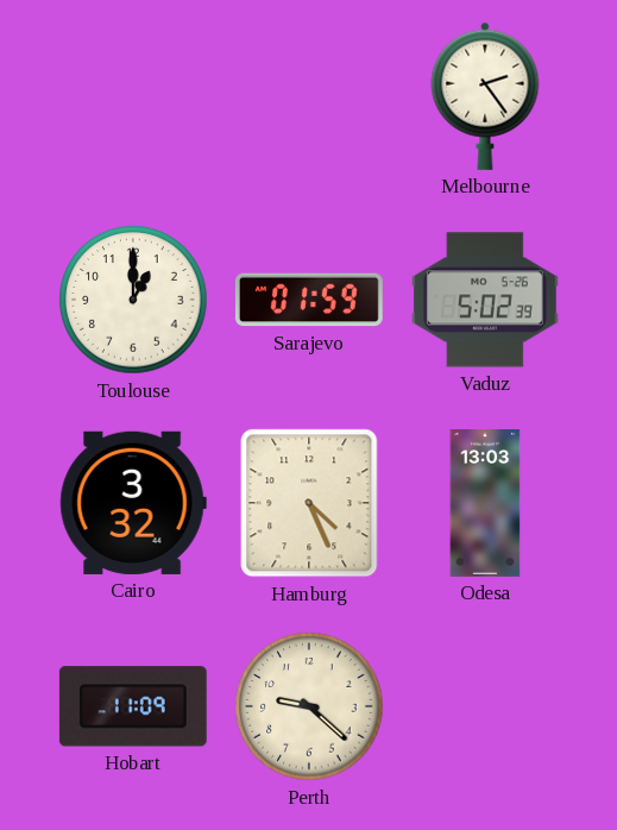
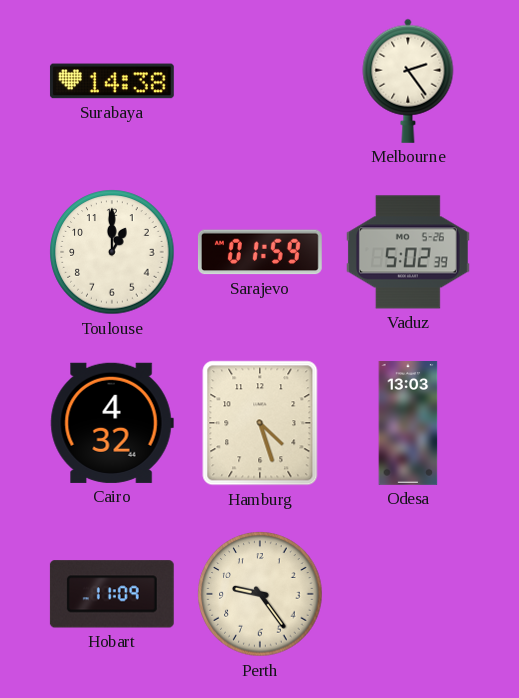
Surabaya: none -> 14:38 (112, 81)
Cairo: 3:32 -> 4:32 (112, 423)
Hamburg: 4:26 -> 4:27 (260, 423)
Perth: 9:22 -> 9:24 (260, 594)
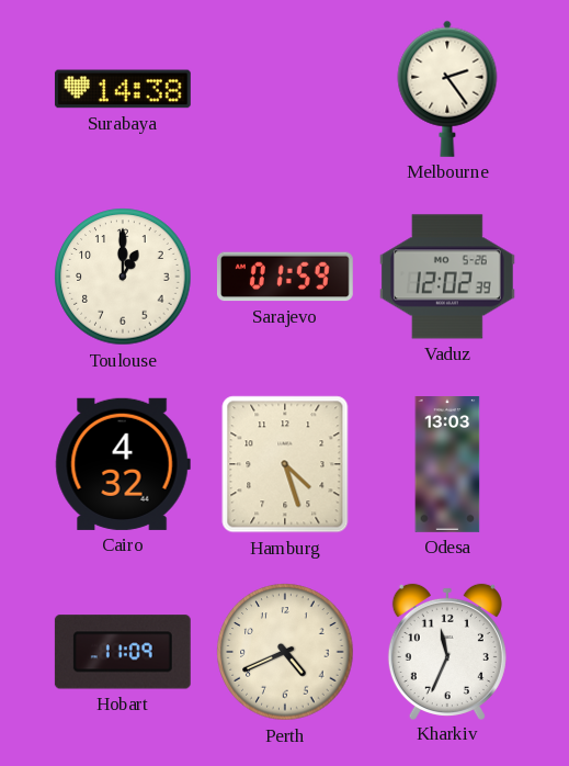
Vaduz: 5:02 -> 12:02 (447, 277)
Perth: 9:24 -> 4:41 (285, 652)
Kharkiv: none -> 11:34 (447, 651)
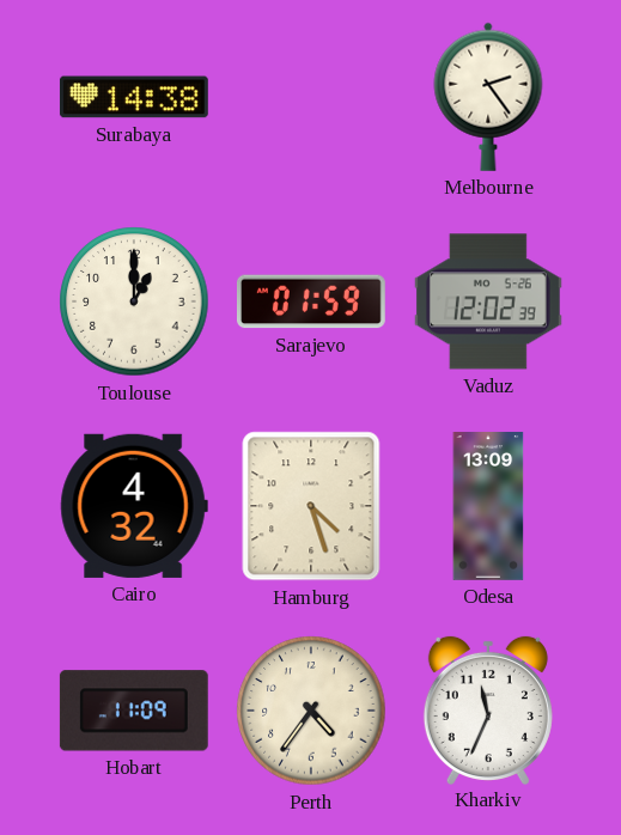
Odesa: 13:03 -> 13:09 (488, 507)
Perth: 4:41 -> 4:36 (311, 711)
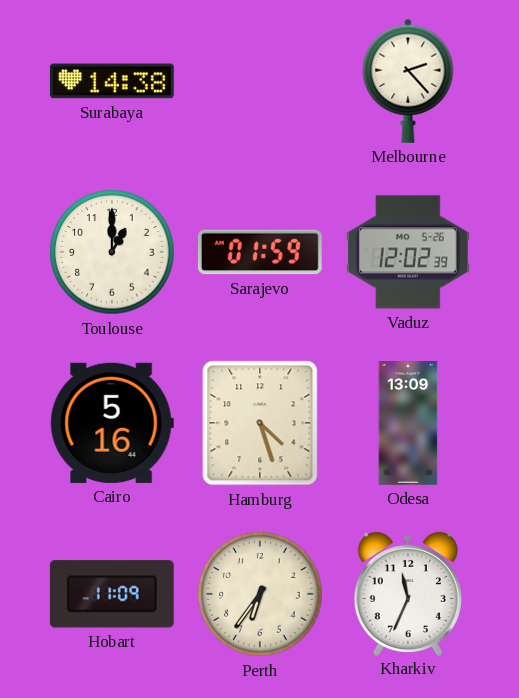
Melbourne: 2:24 -> 2:23 (408, 81)
Cairo: 4:32 -> 5:16 (112, 423)
Perth: 4:36 -> 6:36 (260, 594)
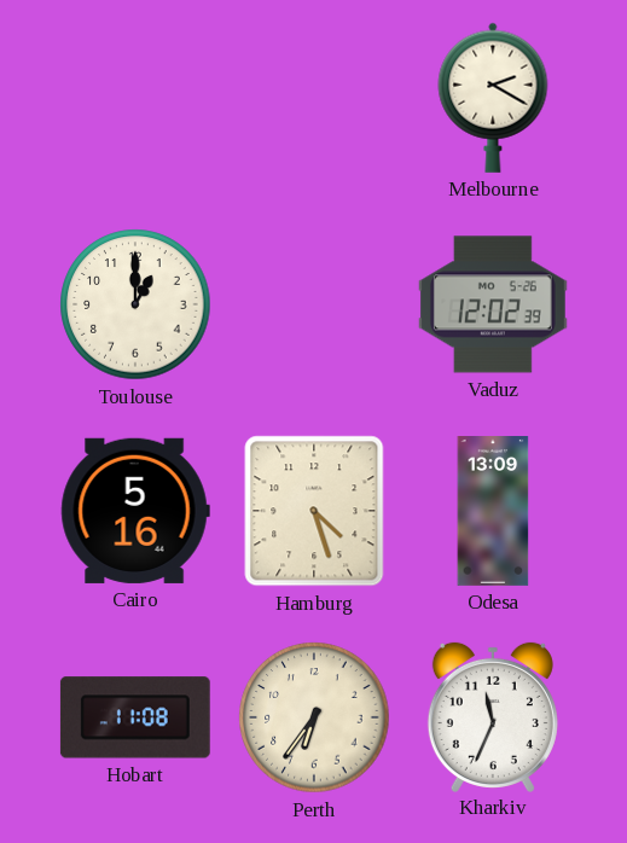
Surabaya: 14:38 -> none (112, 81)
Melbourne: 2:23 -> 2:20 (493, 98)
Sarajevo: 01:59 -> none (260, 252)
Hobart: 11:09 -> 11:08 (135, 717)
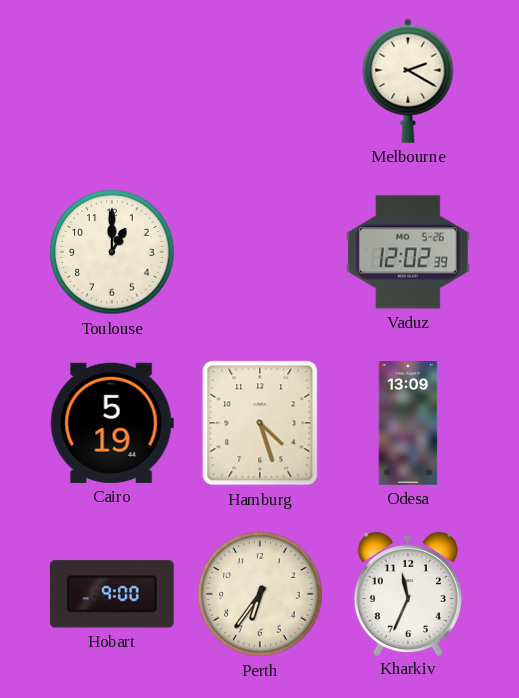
Cairo: 5:16 -> 5:19 (112, 423)
Hobart: 11:08 -> 9:00 (112, 594)
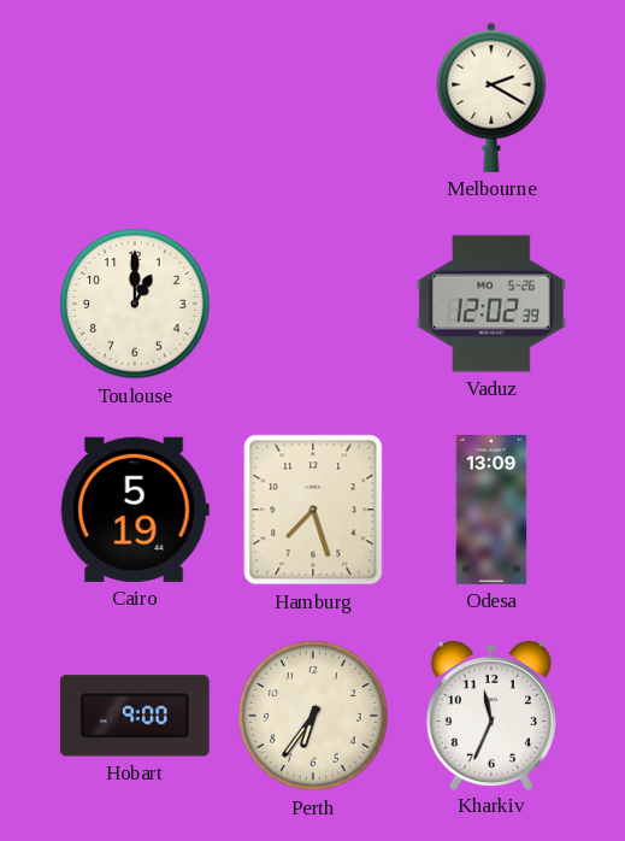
Hamburg: 4:27 -> 7:27 (313, 510)
